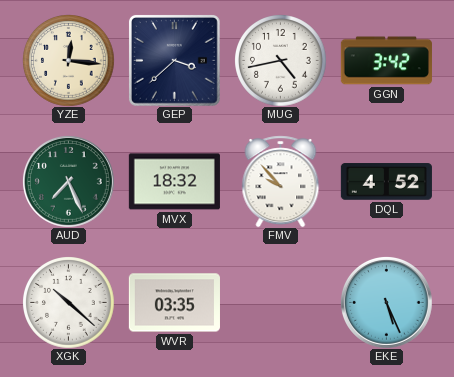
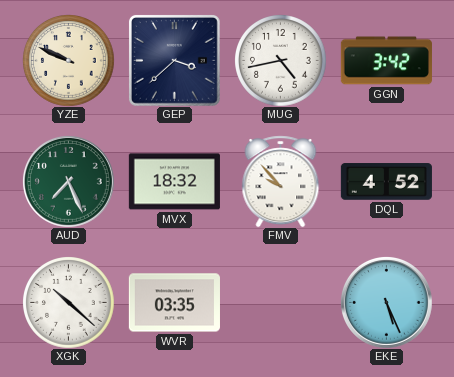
YZE: 12:16 -> 9:49 (69, 61)
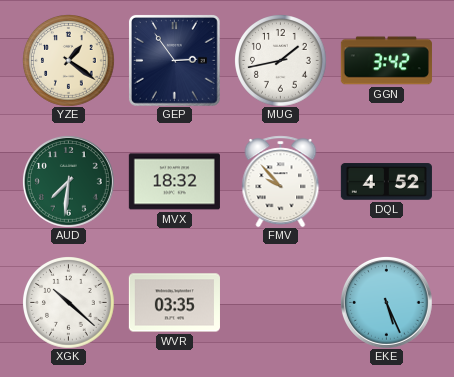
YZE: 9:49 -> 1:21 (69, 61)
GEP: 3:38 -> 2:54 (174, 60)
MUG: 4:43 -> 1:43 (281, 61)
AUD: 7:26 -> 7:31 (68, 181)
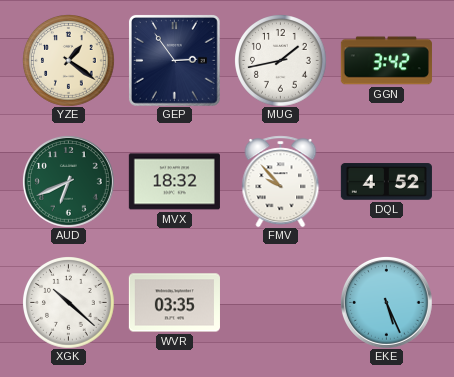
AUD: 7:31 -> 6:41 (68, 181)
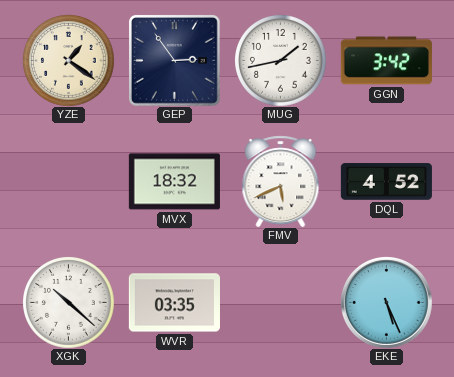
AUD: 6:41 -> none (68, 181)
FMV: 9:53 -> 5:41 (281, 181)
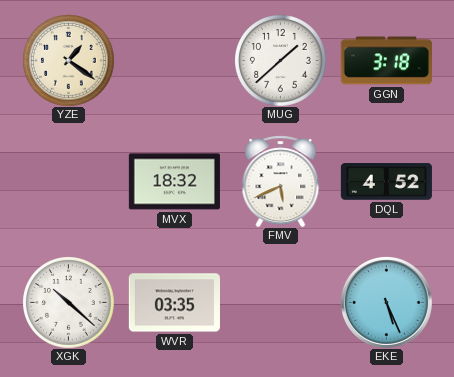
GEP: 2:54 -> none (174, 60)
MUG: 1:43 -> 1:38 (281, 61)
GGN: 3:42 -> 3:18 (386, 61)
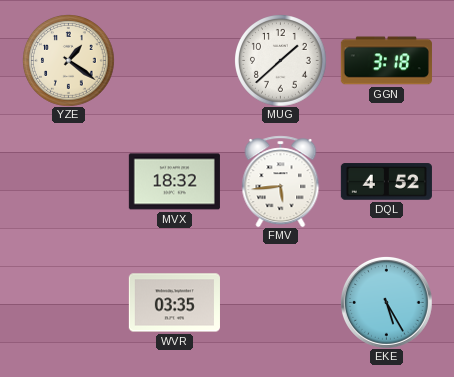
FMV: 5:41 -> 5:44 (281, 181)
XGK: 10:22 -> none (69, 303)
EKE: 5:26 -> 5:25 (386, 302)
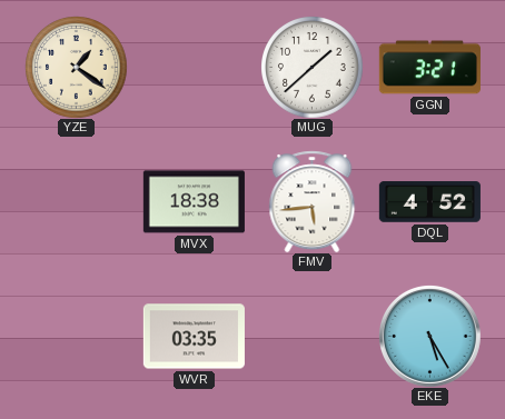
GGN: 3:18 -> 3:21 (429, 68)
MVX: 18:32 -> 18:38 (194, 202)
